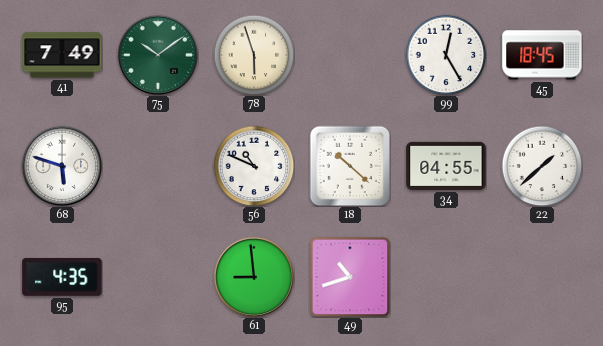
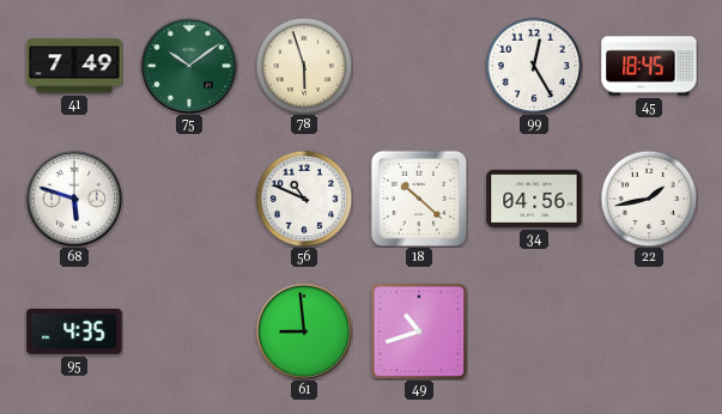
34: 04:55 -> 04:56 (534, 199)
22: 1:38 -> 1:43 (649, 199)
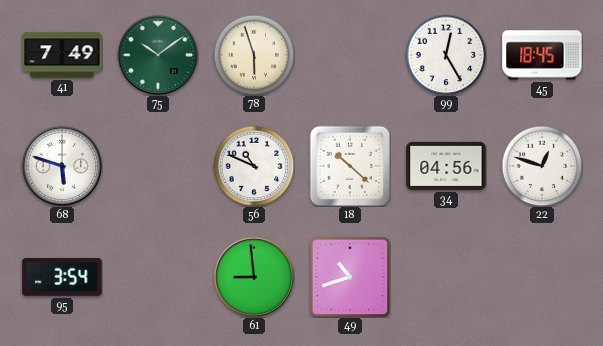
22: 1:43 -> 12:48 (542, 166)
95: 4:35 -> 3:54 (62, 277)
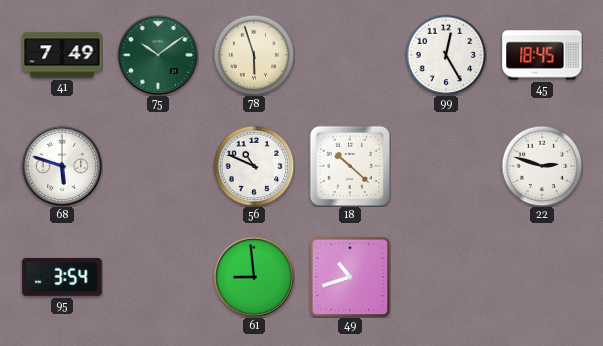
34: 04:56 -> none (446, 166)
22: 12:48 -> 2:48 (542, 166)
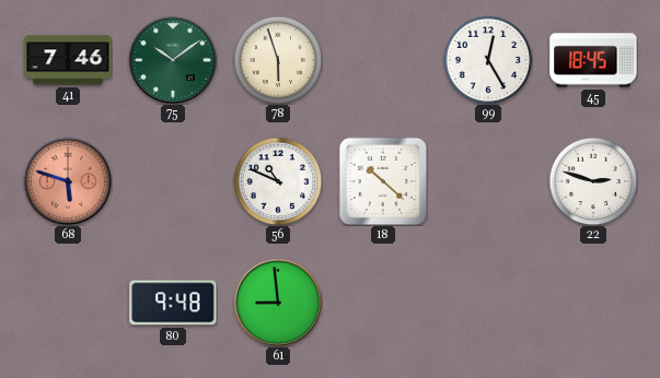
41: 7:49 -> 7:46 (68, 60)
68 dial: white -> salmon (68, 181)
95: 3:54 -> none (62, 277)
80: none -> 9:48 (173, 303)
49: 10:42 -> none (350, 277)
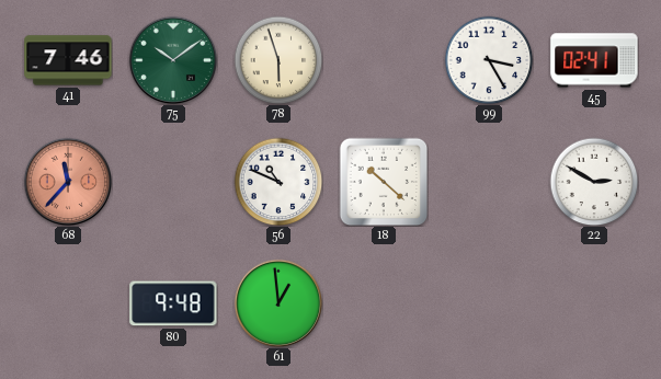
99: 12:25 -> 3:25 (489, 60)
45: 18:45 -> 02:41 (594, 60)
68: 5:48 -> 11:37 (68, 182)
22: 2:48 -> 2:50 (594, 182)
61: 8:59 -> 12:59 (278, 303)
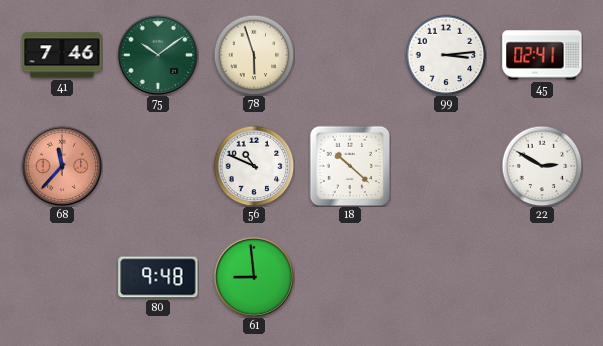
99: 3:25 -> 3:14 (446, 55)
61: 12:59 -> 8:59 (254, 277)
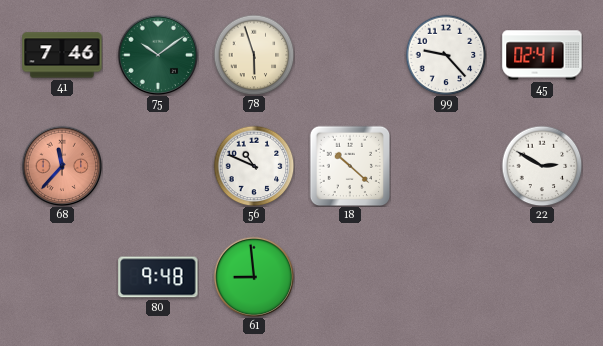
99: 3:14 -> 9:23 (446, 55)
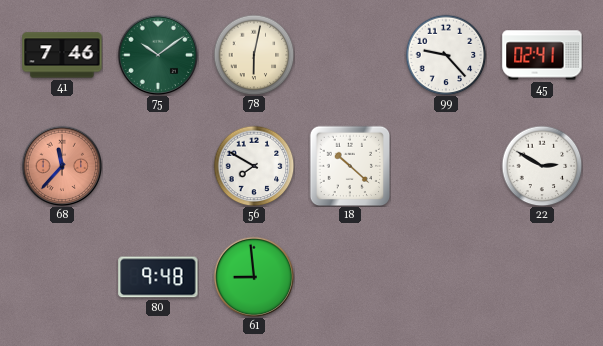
78: 5:57 -> 6:02 (254, 55)
56: 10:49 -> 7:50 (254, 166)
